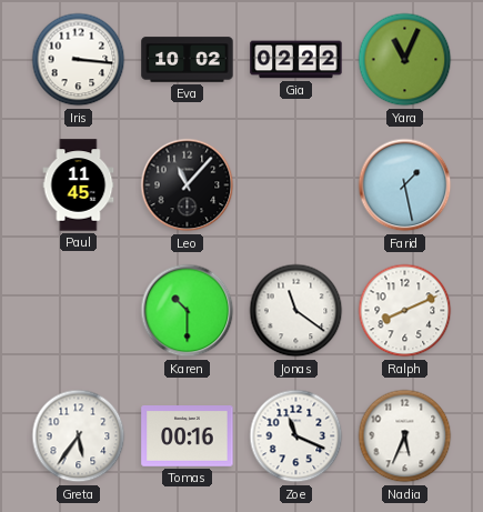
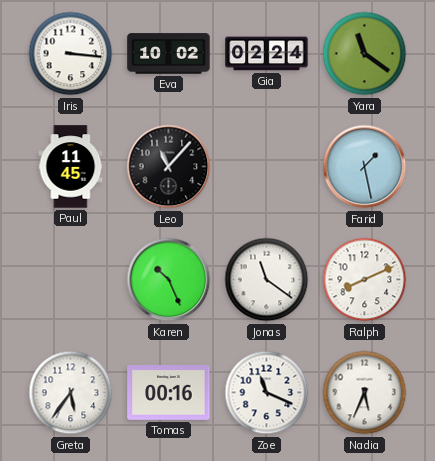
Gia: 02:22 -> 02:24 (267, 54)
Yara: 11:04 -> 11:21 (365, 54)
Karen: 10:30 -> 10:26 (169, 280)
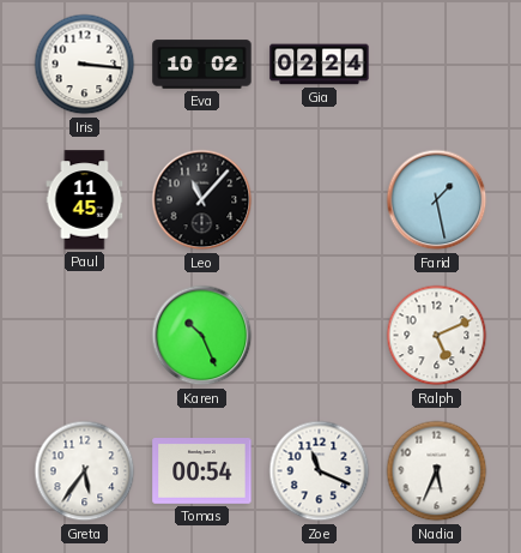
Yara: 11:21 -> none (365, 54)
Jonas: 11:21 -> none (267, 280)
Ralph: 8:11 -> 5:11 (437, 336)
Tomas: 00:16 -> 00:54 (202, 471)
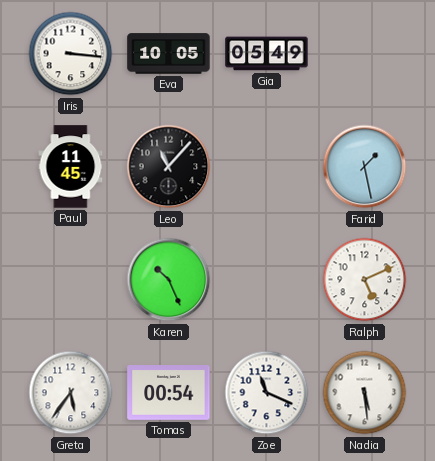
Eva: 10:02 -> 10:05 (169, 54)
Gia: 02:24 -> 05:49 (267, 54)
Nadia: 5:34 -> 5:29 (365, 393)
